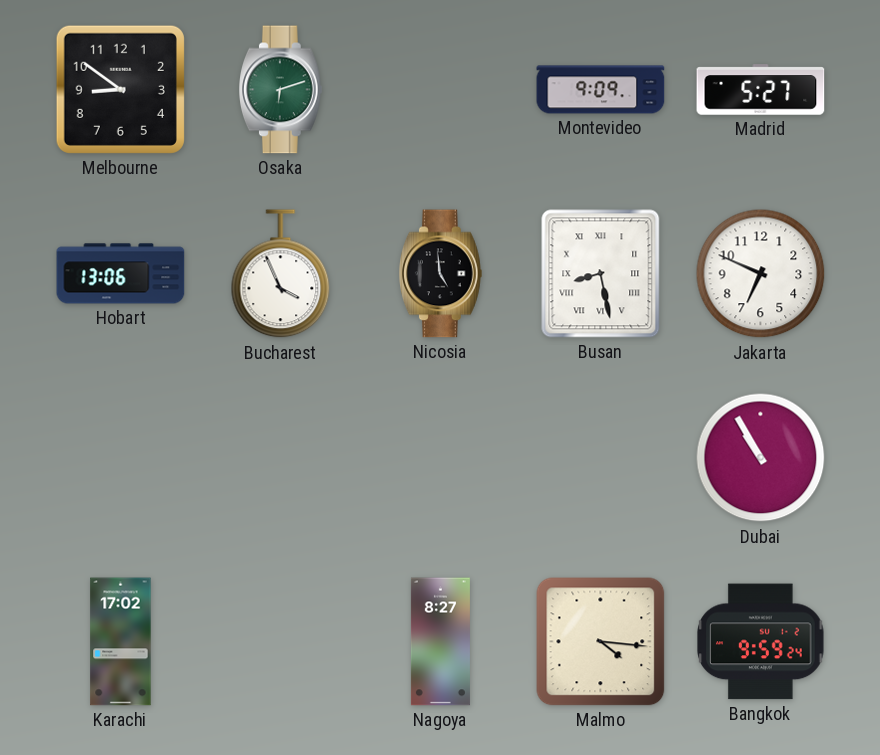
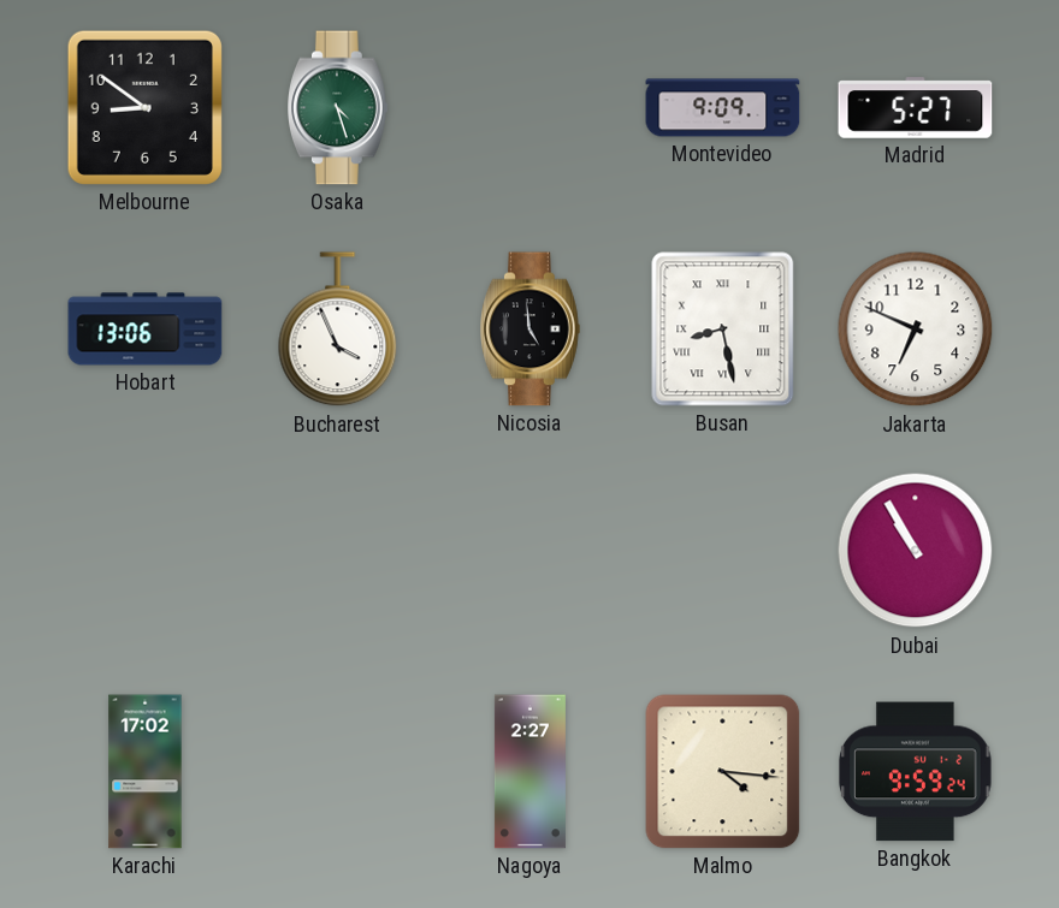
Osaka: 6:12 -> 4:27 (338, 108)
Nagoya: 8:27 -> 2:27 (529, 772)
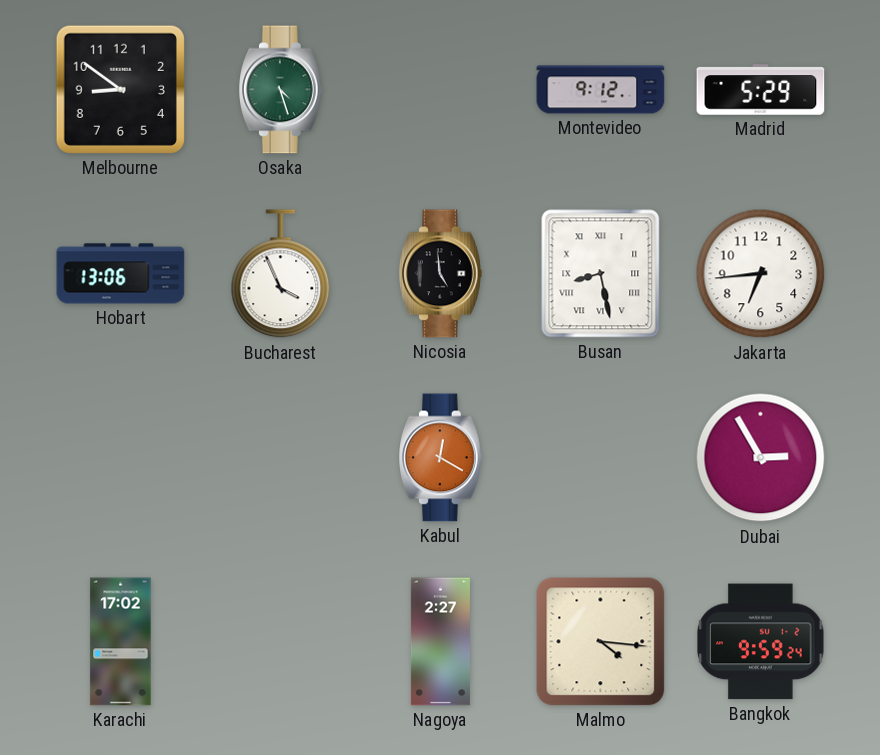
Montevideo: 9:09 -> 9:12 (601, 90)
Madrid: 5:27 -> 5:29 (761, 90)
Jakarta: 6:49 -> 6:44 (761, 274)
Kabul: none -> 12:20 (441, 458)
Dubai: 10:55 -> 2:55 (761, 458)
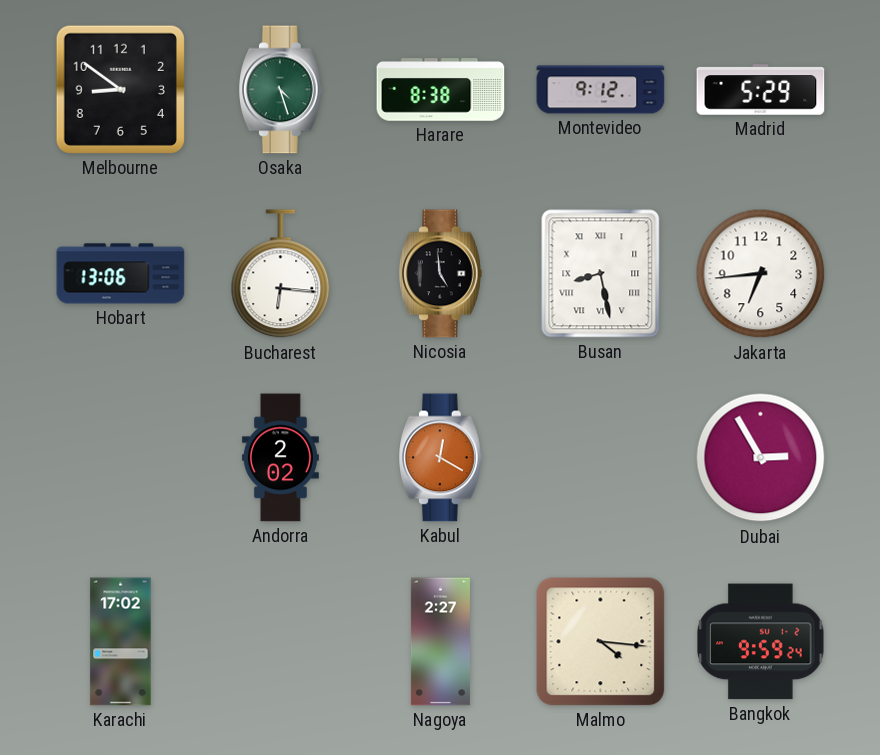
Harare: none -> 8:38 (441, 90)
Bucharest: 3:56 -> 6:16 (281, 274)
Andorra: none -> 2:02 (280, 458)
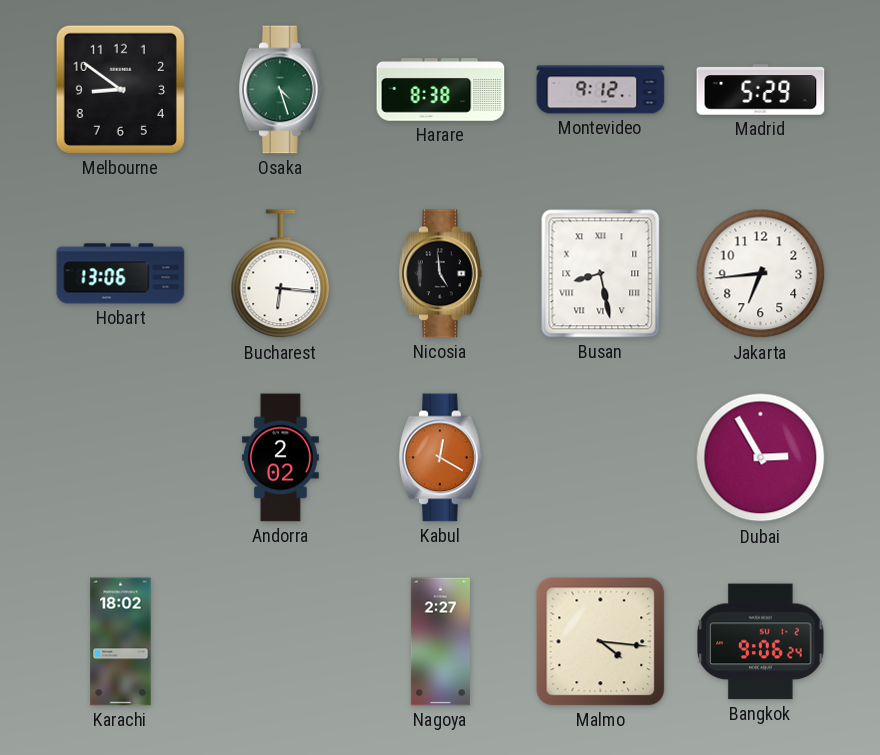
Karachi: 17:02 -> 18:02 (121, 642)
Bangkok: 9:59 -> 9:06 (761, 642)
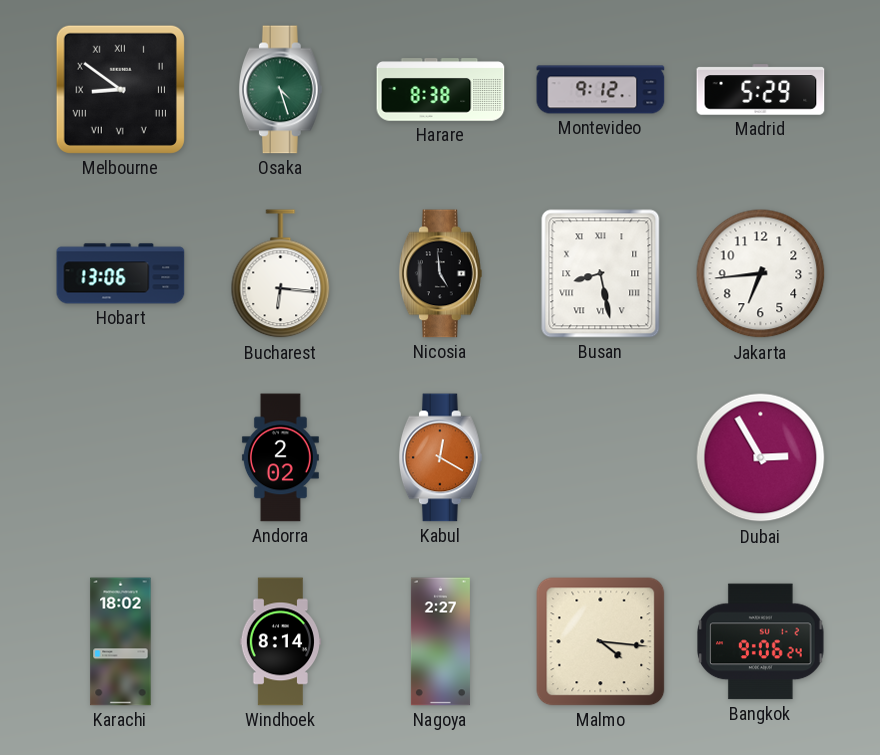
Melbourne numerals: Arabic -> Roman (120, 89)
Windhoek: none -> 8:14 (280, 642)
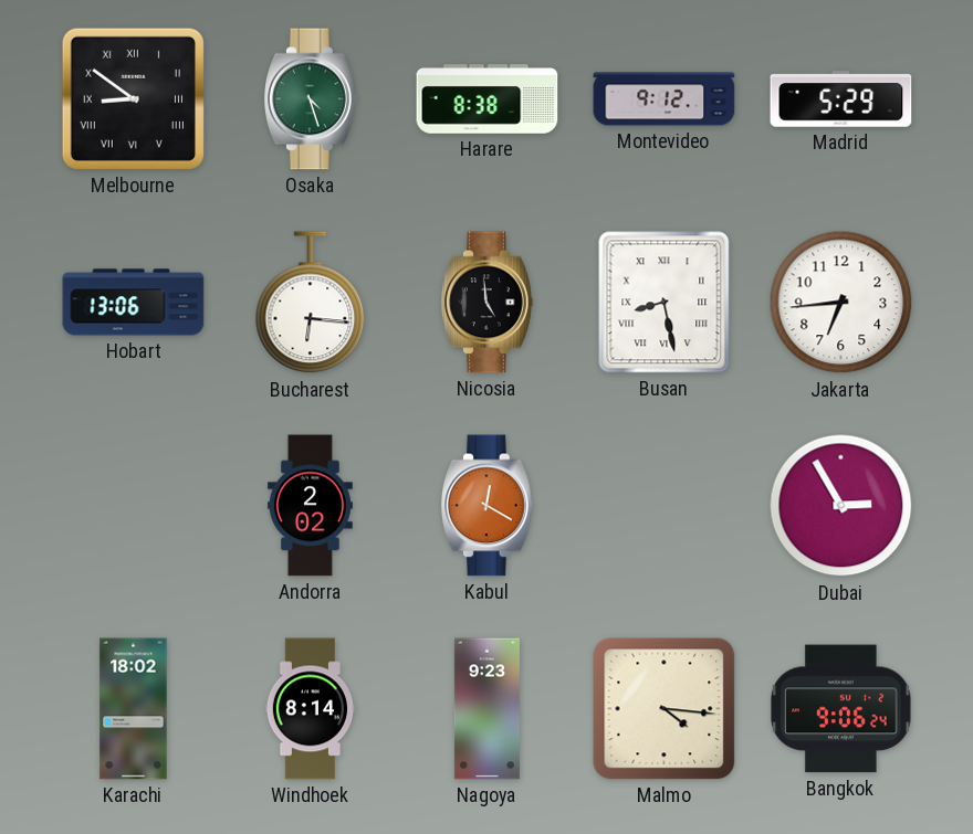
Nagoya: 2:27 -> 9:23 (486, 709)
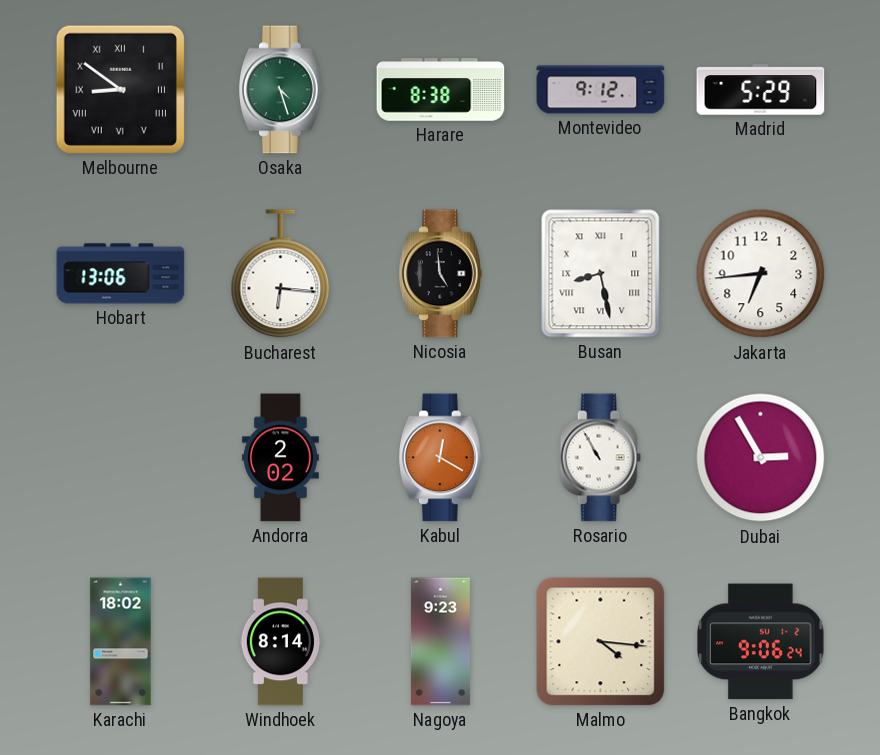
Rosario: none -> 10:55 (600, 458)
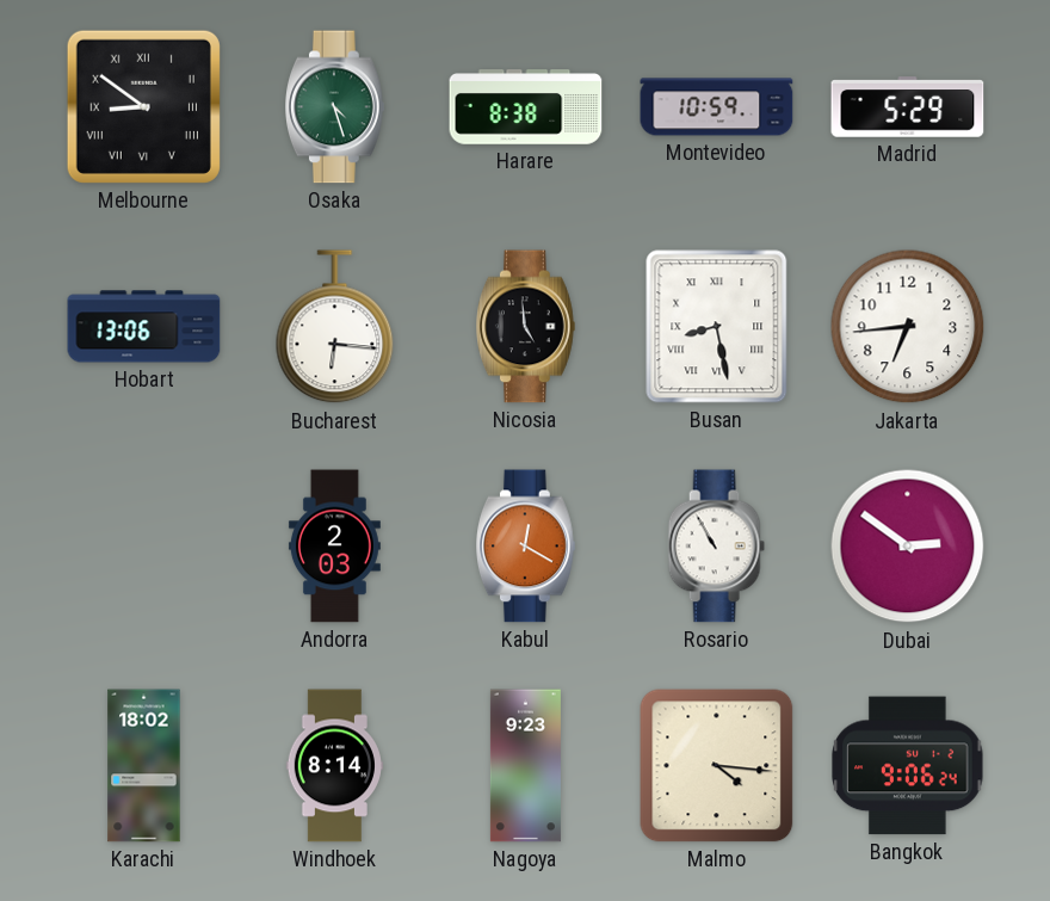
Montevideo: 9:12 -> 10:59 (717, 107)
Andorra: 2:02 -> 2:03 (334, 547)
Dubai: 2:55 -> 2:51 (908, 547)
